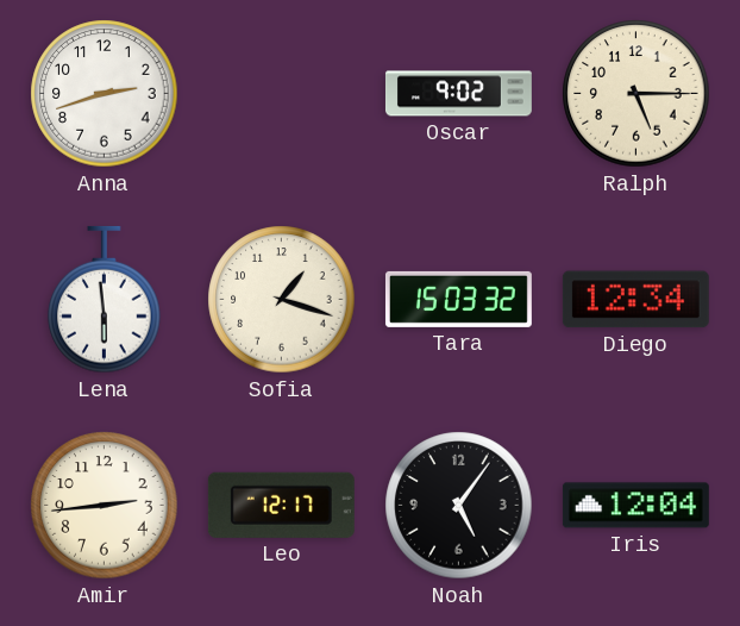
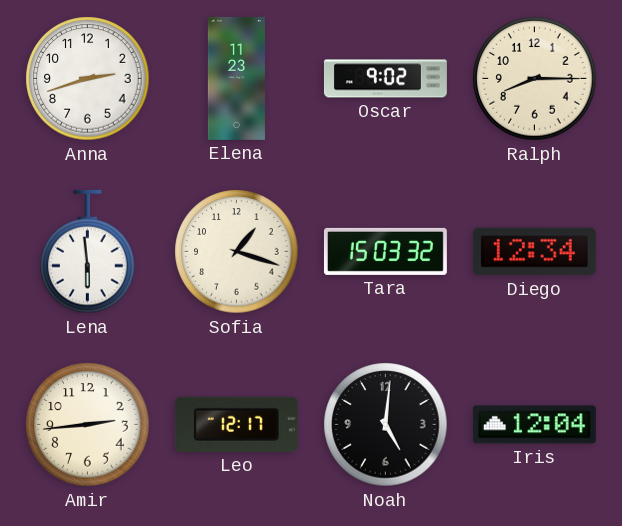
Elena: none -> 11:23 (236, 78)
Ralph: 5:15 -> 8:15 (535, 79)
Noah: 5:06 -> 5:01 (386, 425)
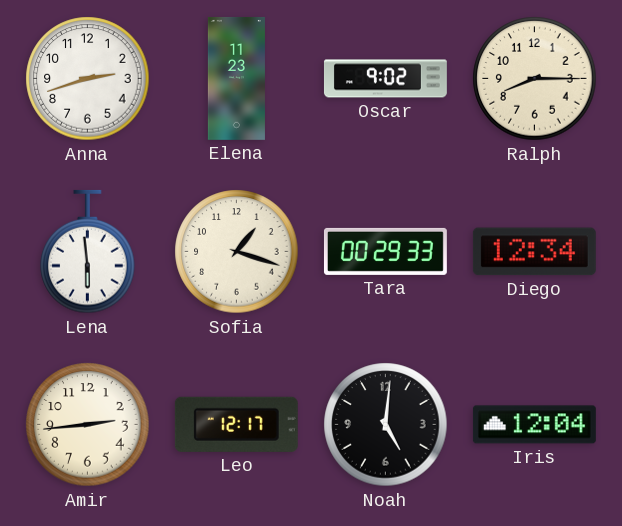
Tara: 15:03 -> 00:29 (385, 251)
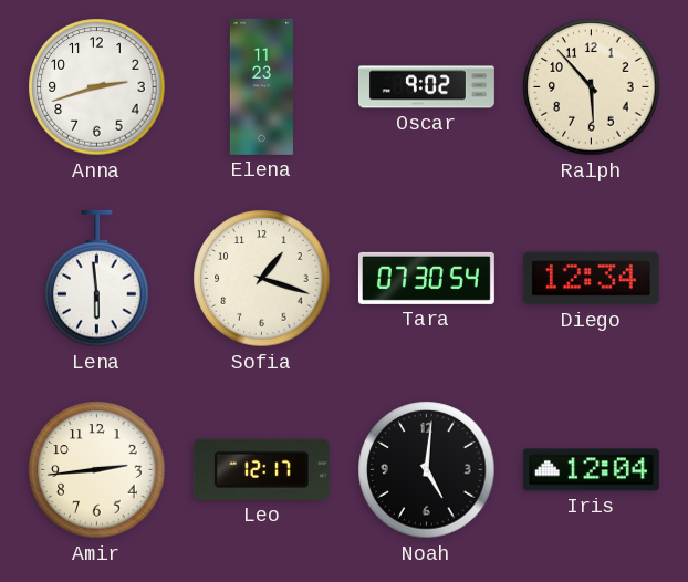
Ralph: 8:15 -> 5:53 (592, 87)
Tara: 00:29 -> 07:30 (426, 278)
